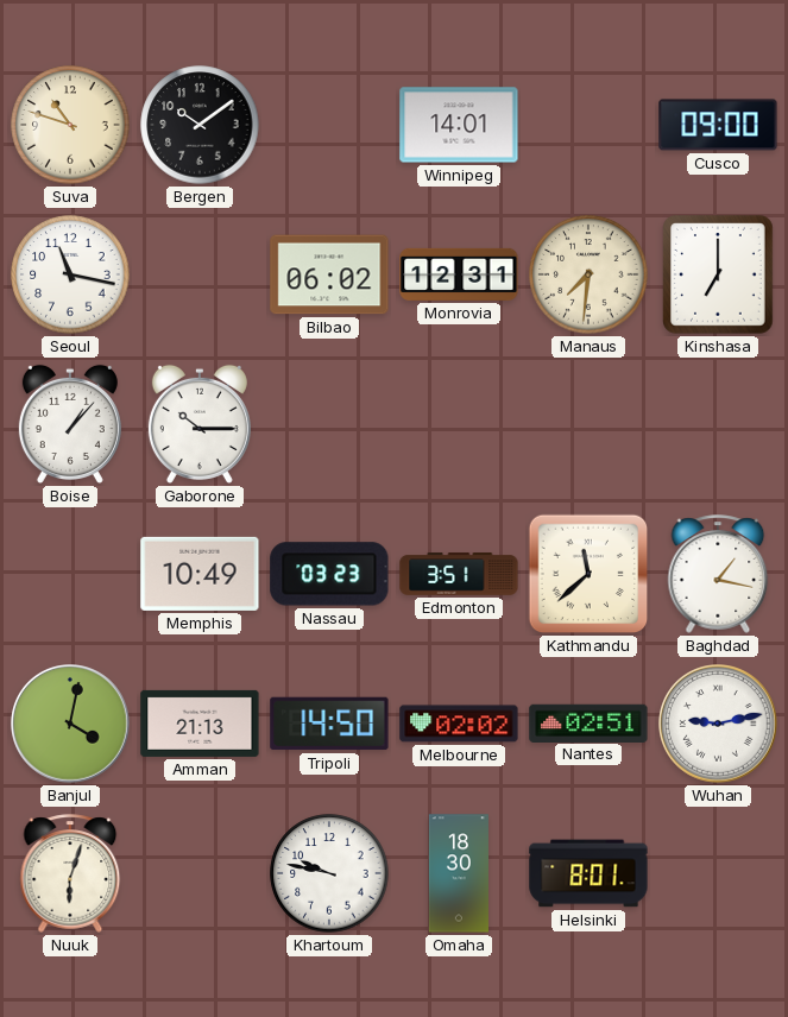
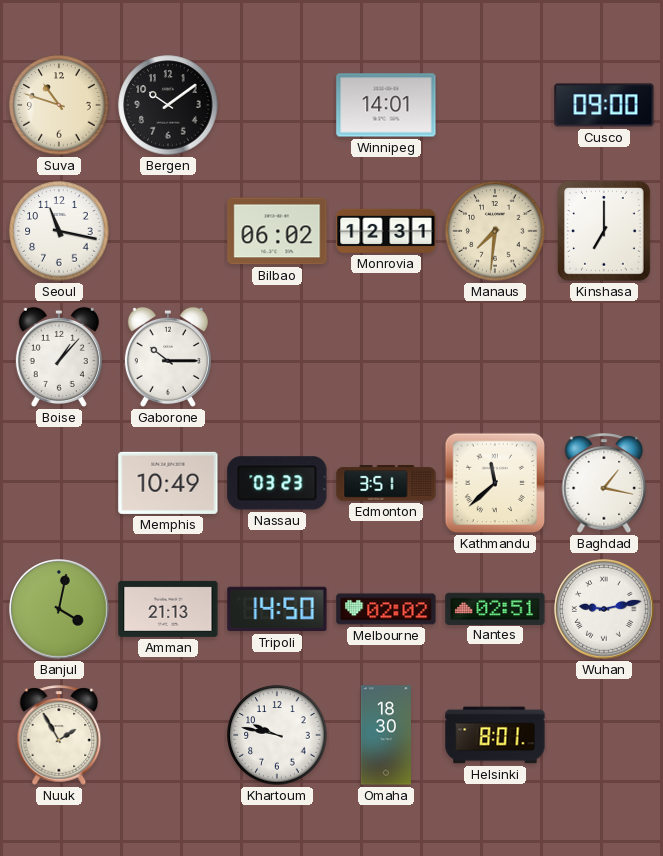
Nuuk: 6:03 -> 1:55 (59, 735)
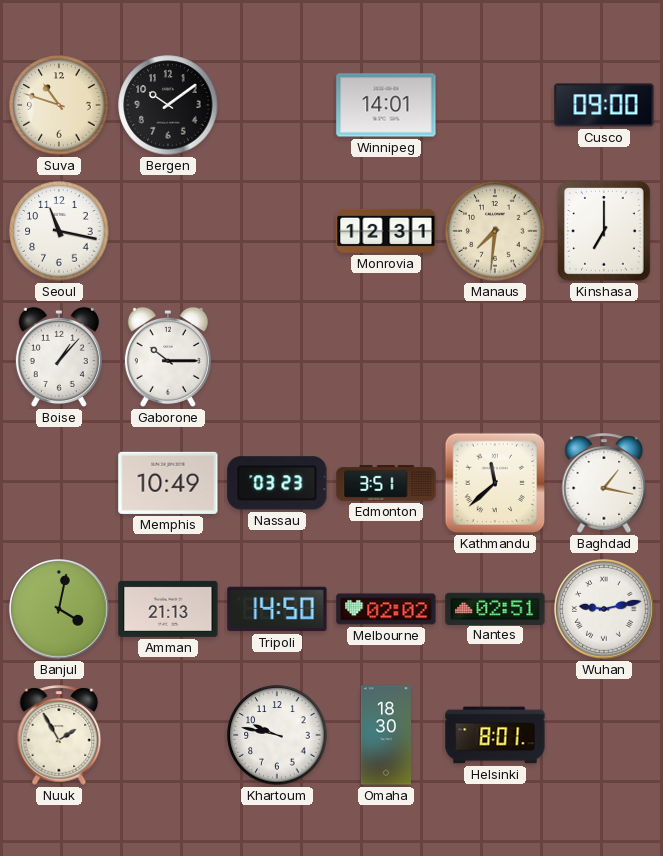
Bilbao: 06:02 -> none (277, 231)
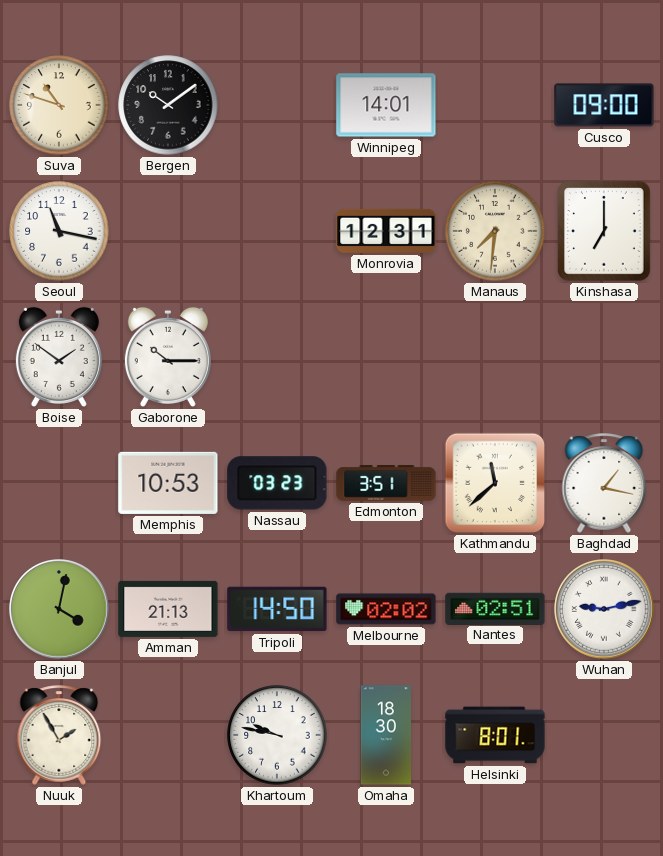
Boise: 1:07 -> 1:51 (59, 357)
Memphis: 10:49 -> 10:53 (168, 483)
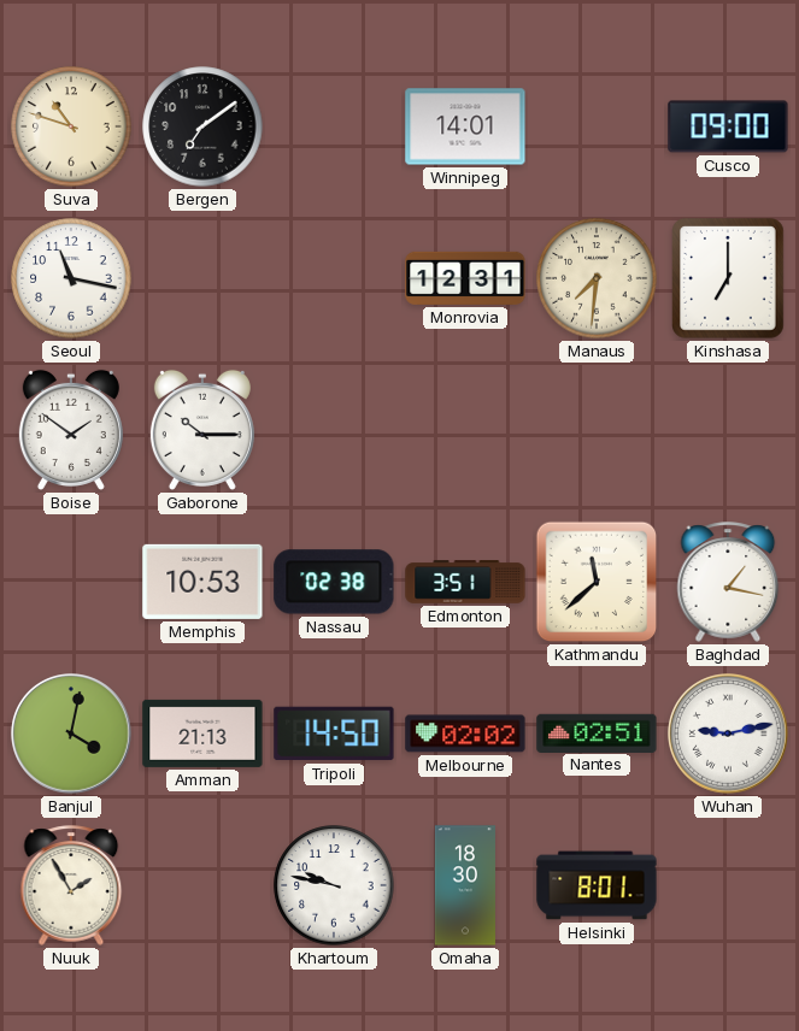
Bergen: 10:09 -> 7:09 (202, 126)
Nassau: 03:23 -> 02:38 (334, 582)
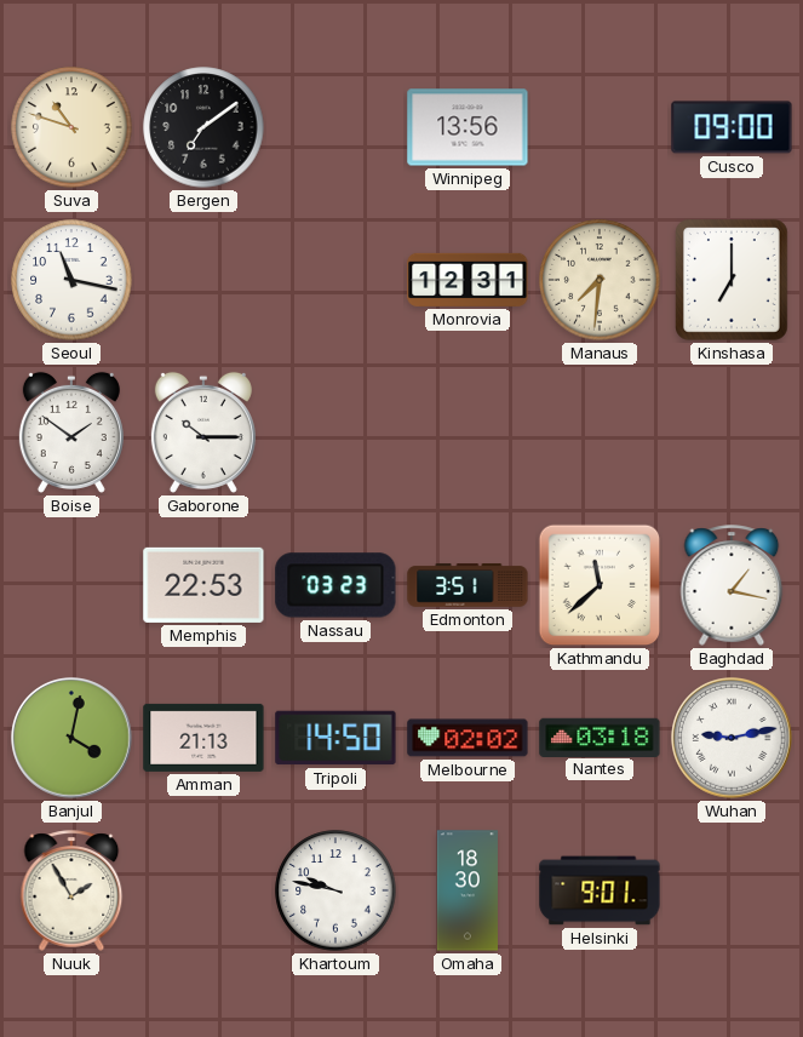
Winnipeg: 14:01 -> 13:56 (468, 127)
Memphis: 10:53 -> 22:53 (203, 585)
Nassau: 02:38 -> 03:23 (335, 585)
Nantes: 02:51 -> 03:18 (600, 737)
Helsinki: 8:01 -> 9:01 (600, 890)
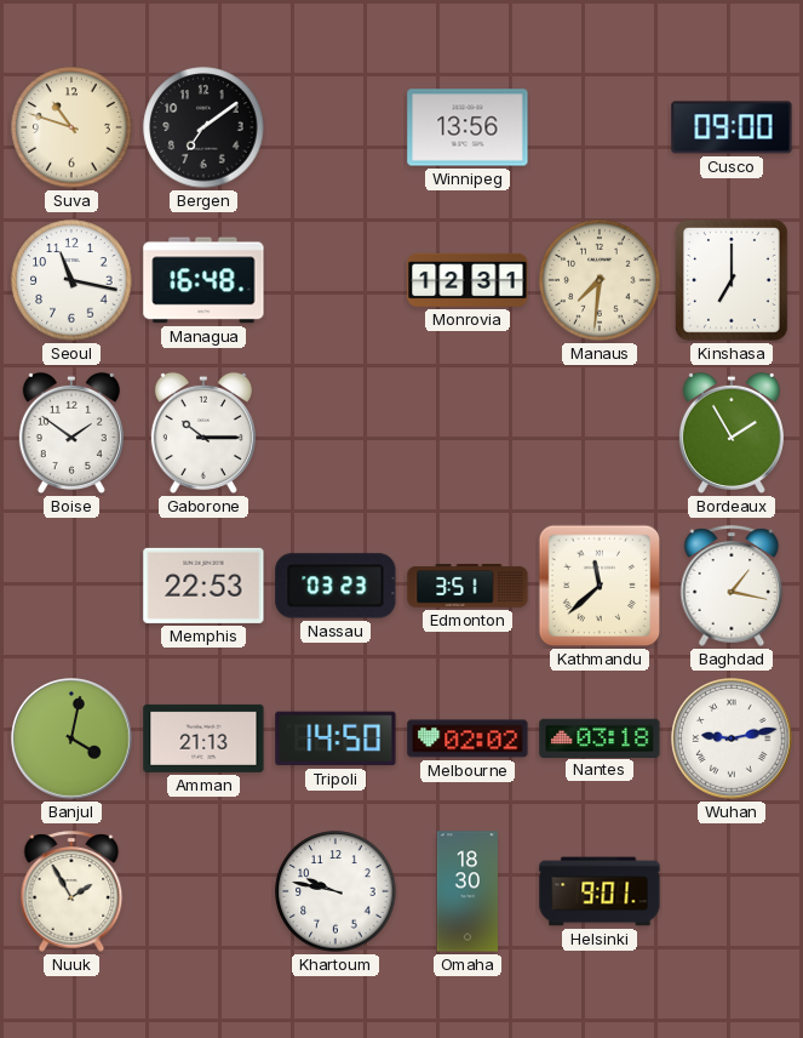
Managua: none -> 16:48 (203, 280)
Bordeaux: none -> 1:55 (732, 433)
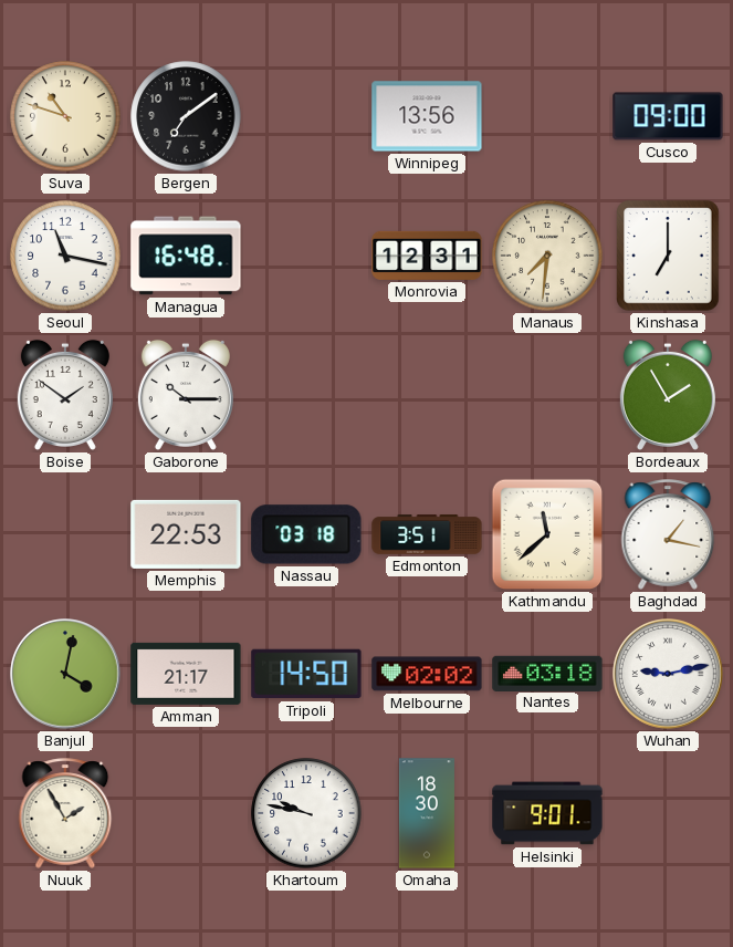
Nassau: 03:23 -> 03:18 (306, 534)
Amman: 21:13 -> 21:17 (186, 674)
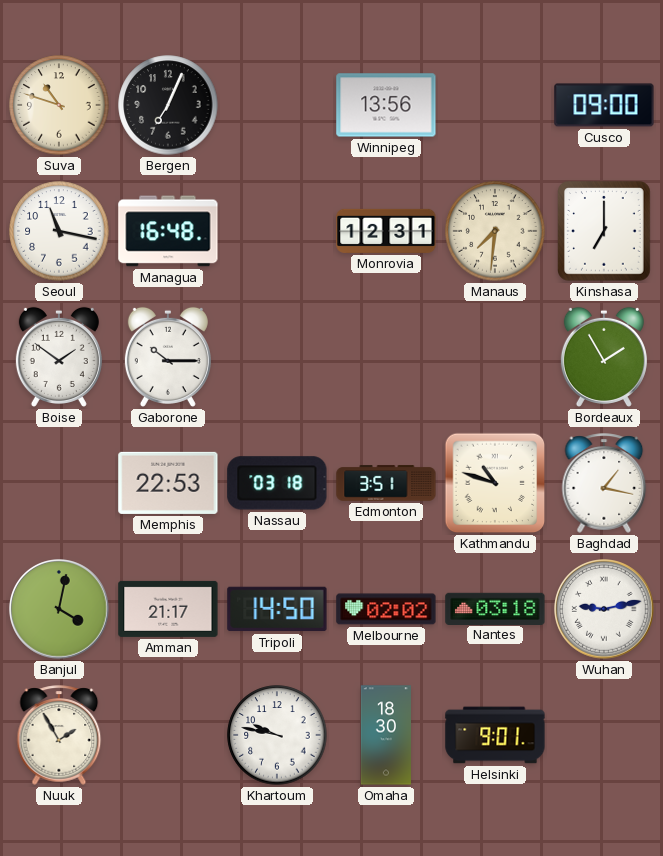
Bergen: 7:09 -> 7:04 (168, 105)
Kathmandu: 11:38 -> 10:48 (495, 483)
